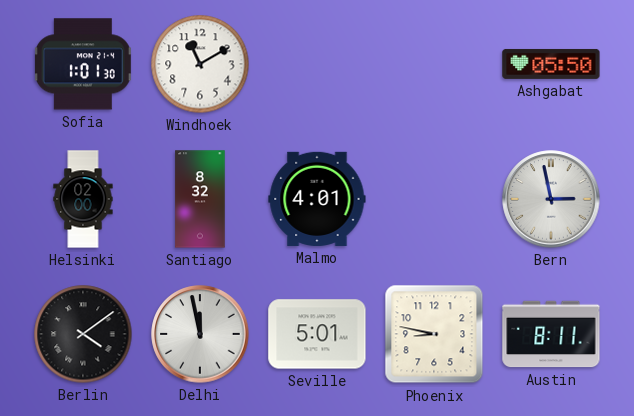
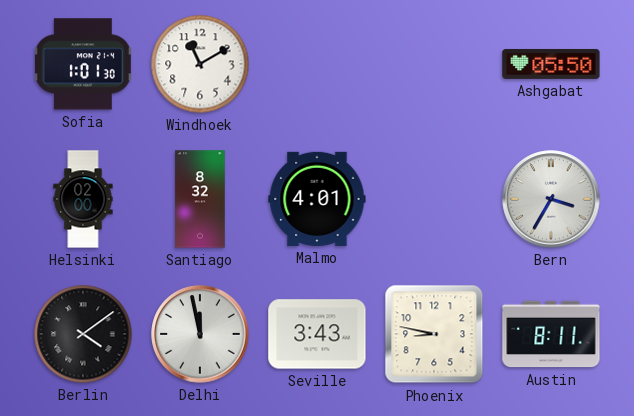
Bern: 2:58 -> 3:35 (551, 199)
Seville: 5:01 -> 3:43 (317, 334)
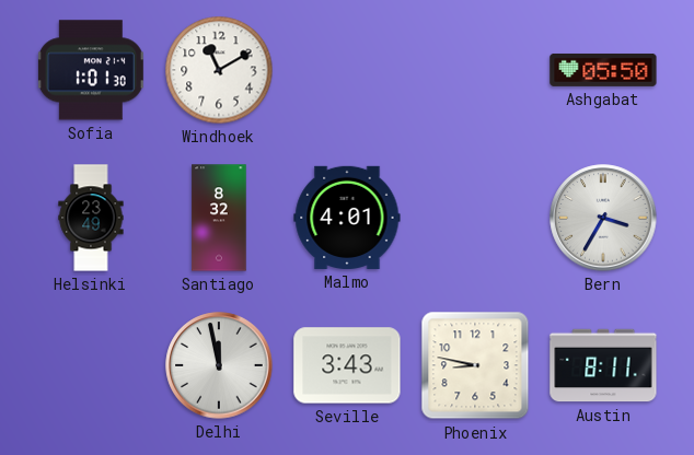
Helsinki: 02:00 -> 23:49 (91, 218)
Berlin: 4:09 -> none (83, 334)
